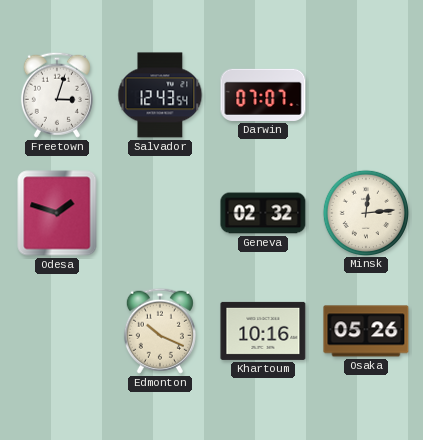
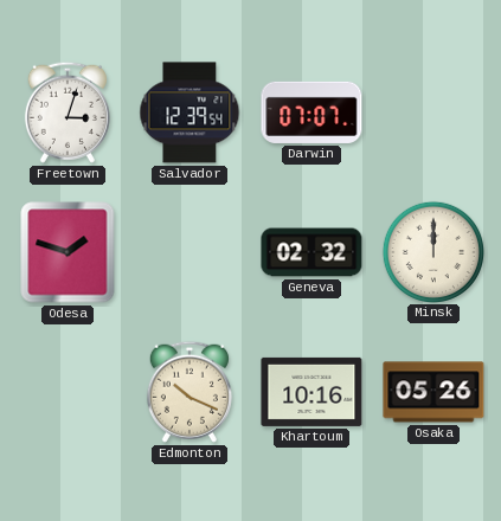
Salvador: 12:43 -> 12:39 (190, 112)
Minsk: 12:14 -> 12:00 (432, 251)
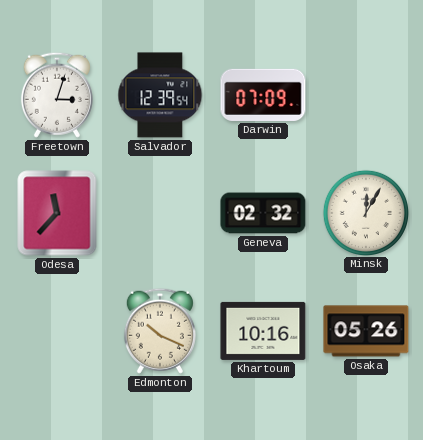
Darwin: 07:07 -> 07:09 (263, 95)
Odesa: 1:48 -> 11:37 (57, 213)
Minsk: 12:00 -> 12:05 (365, 212)
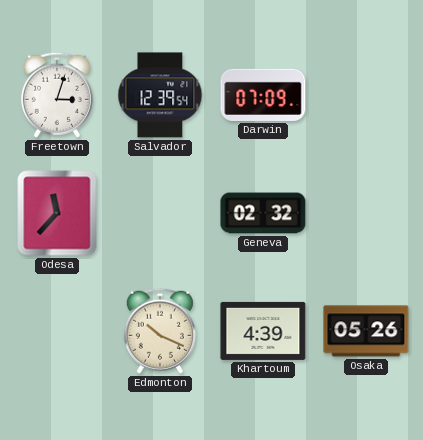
Minsk: 12:05 -> none (365, 212)
Khartoum: 10:16 -> 4:39 (263, 331)
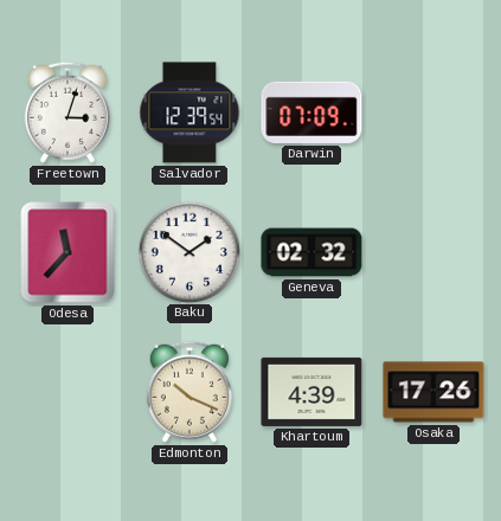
Baku: none -> 1:51 (188, 251)
Osaka: 05:26 -> 17:26 (433, 392)
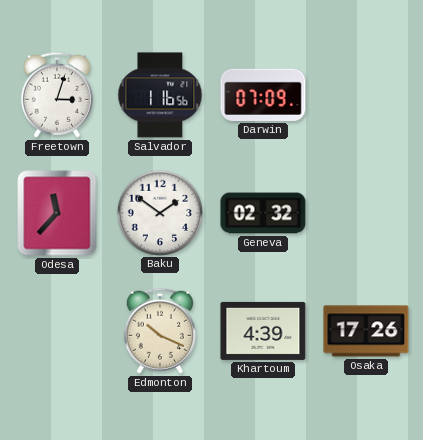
Salvador: 12:39 -> 1:16 (160, 95)
